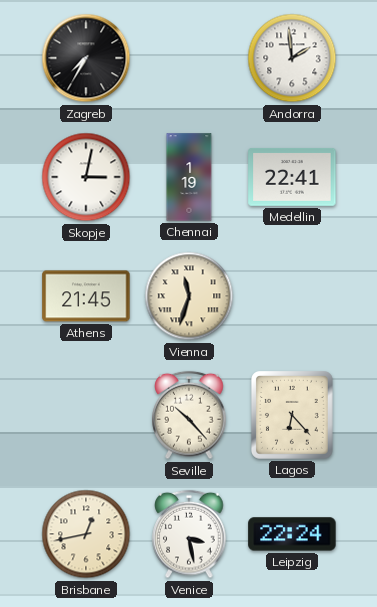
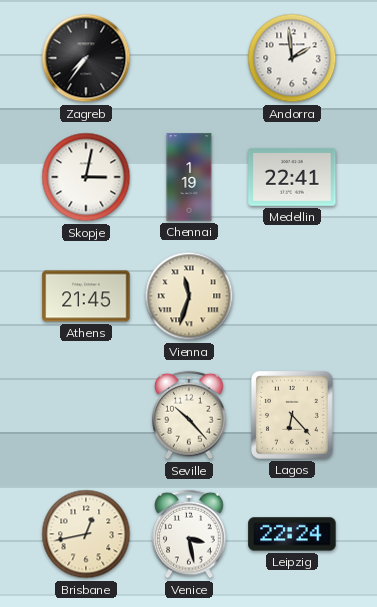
Zagreb: 7:35 -> 7:36 (86, 58)
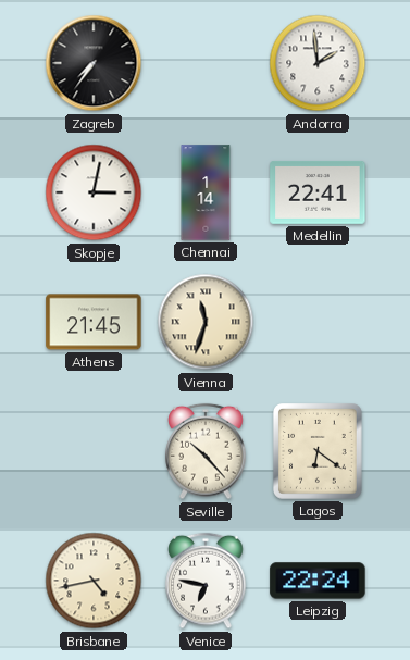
Chennai: 1:19 -> 1:14 (206, 192)
Lagos: 6:23 -> 6:21 (319, 452)
Brisbane: 12:43 -> 4:43 (94, 581)
Venice: 3:28 -> 6:47 (206, 581)
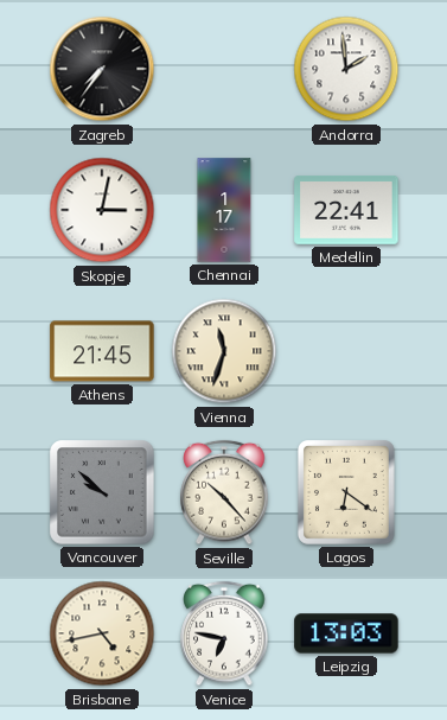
Chennai: 1:14 -> 1:17 (224, 210)
Vancouver: none -> 9:52 (102, 492)
Leipzig: 22:24 -> 13:03 (346, 633)
